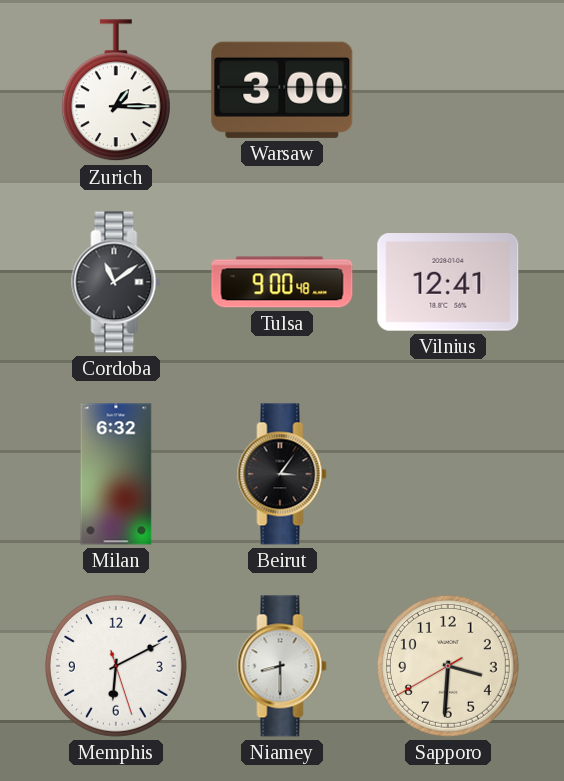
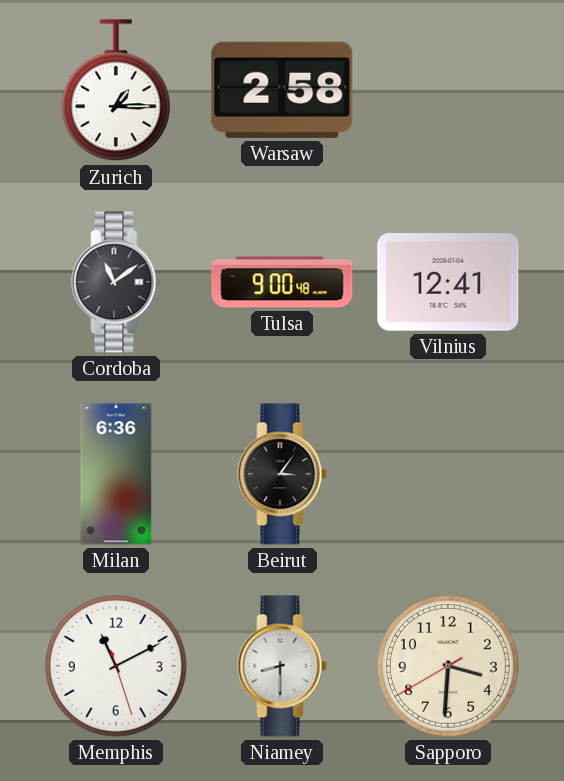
Warsaw: 3:00 -> 2:58 (282, 90)
Milan: 6:32 -> 6:36 (116, 474)
Memphis: 6:10 -> 11:10 (116, 666)
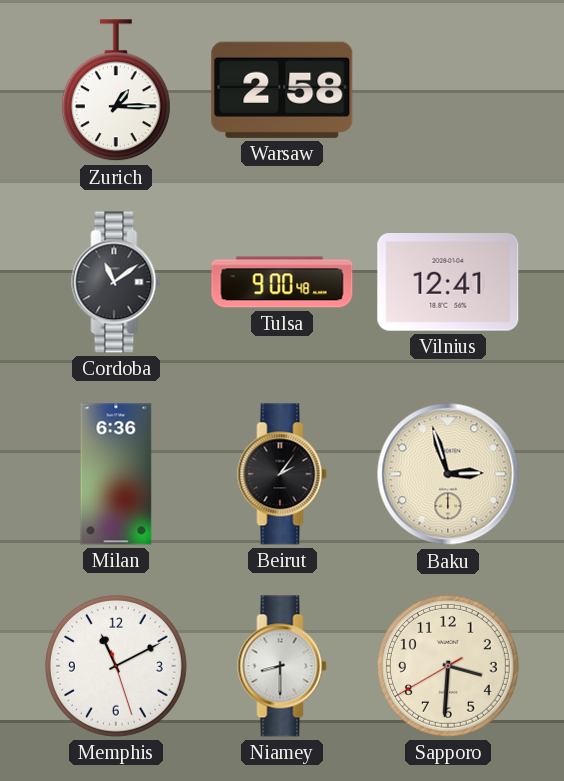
Beirut: 3:06 -> 2:06 (282, 474)
Baku: none -> 2:57 (448, 474)
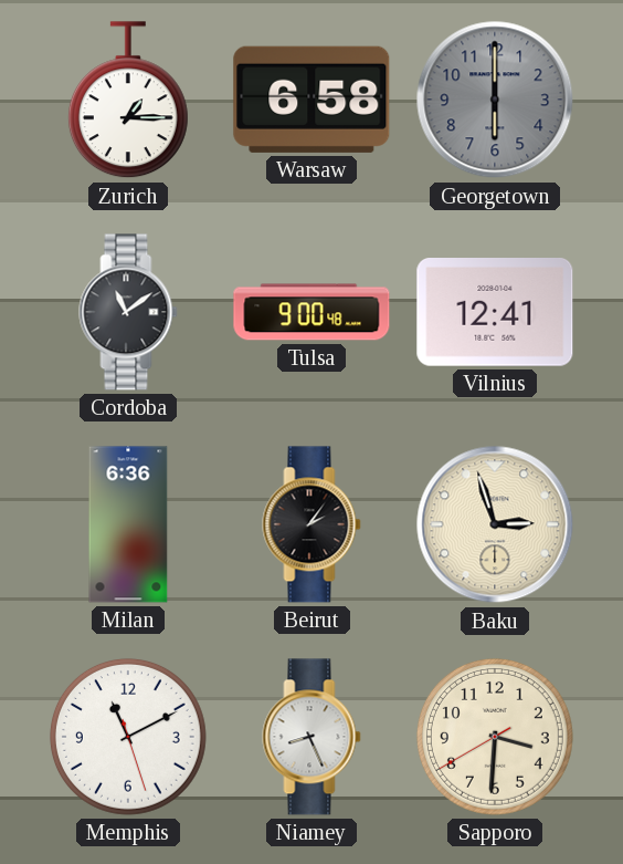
Warsaw: 2:58 -> 6:58 (311, 100)
Georgetown: none -> 6:00 (495, 100)
Niamey: 8:30 -> 8:26 (311, 737)
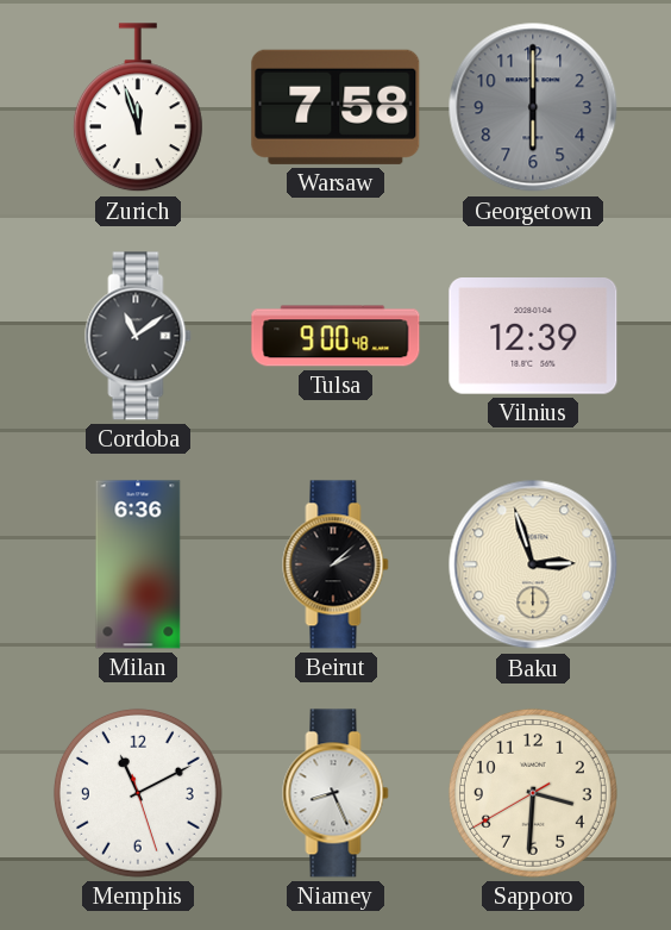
Zurich: 1:15 -> 11:57 (138, 108)
Warsaw: 6:58 -> 7:58 (335, 107)
Vilnius: 12:41 -> 12:39 (533, 337)
Beirut: 2:06 -> 2:08 (335, 564)
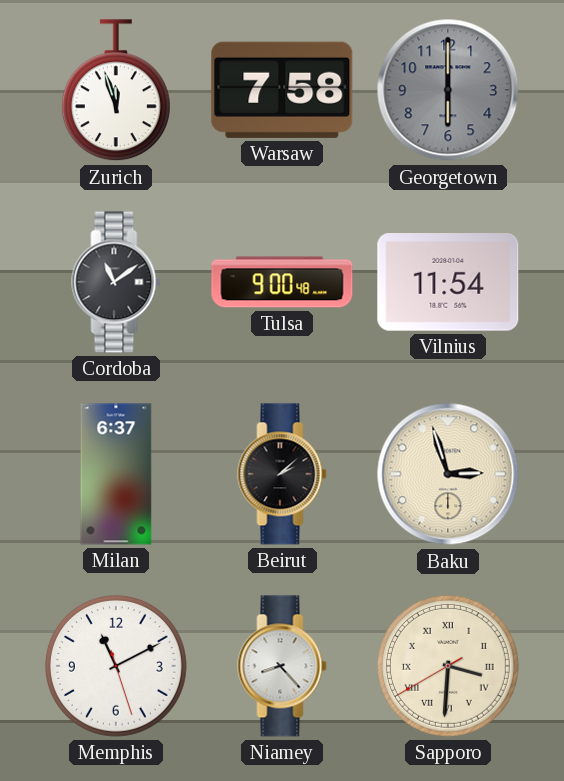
Vilnius: 12:39 -> 11:54 (448, 283)
Milan: 6:36 -> 6:37 (116, 474)
Niamey: 8:26 -> 8:23 (282, 666)
Sapporo numerals: Arabic -> Roman (448, 666)
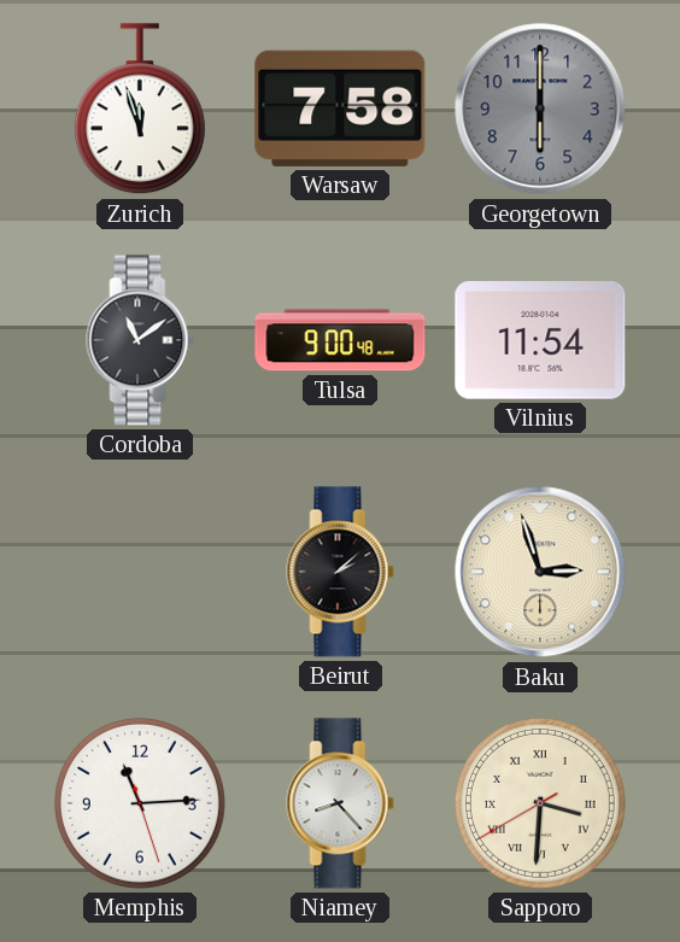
Milan: 6:37 -> none (116, 474)
Memphis: 11:10 -> 11:14 (140, 803)
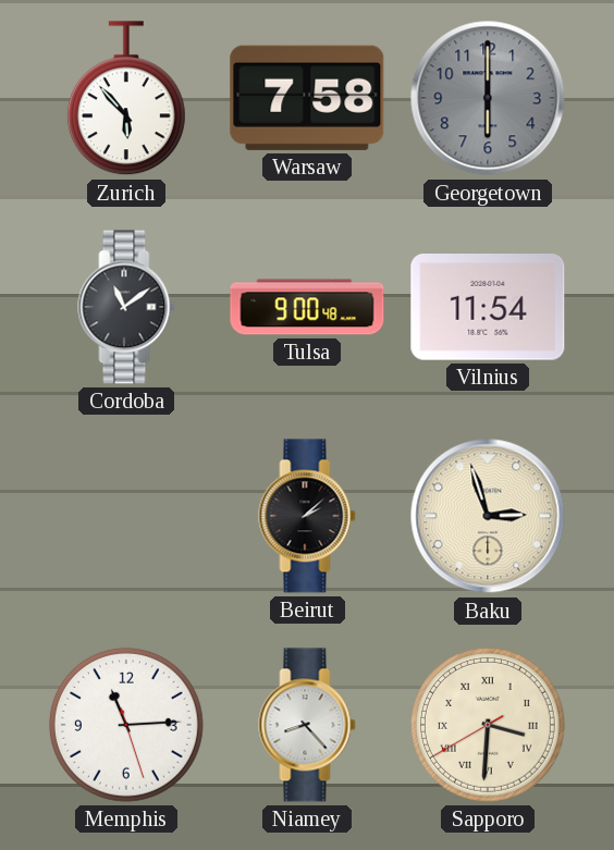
Zurich: 11:57 -> 5:53 (126, 99)
